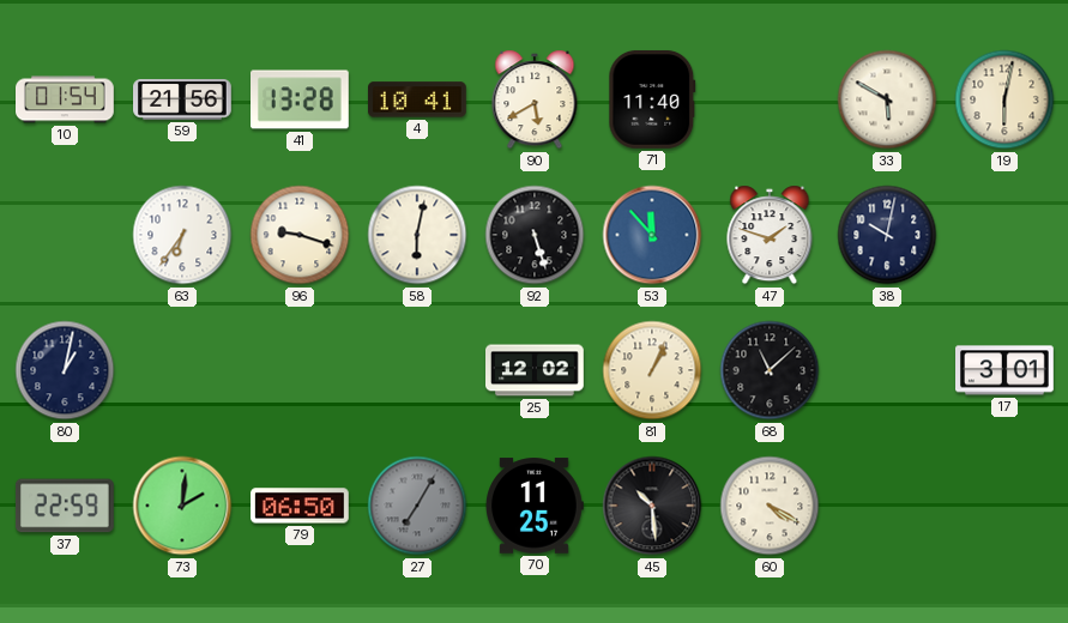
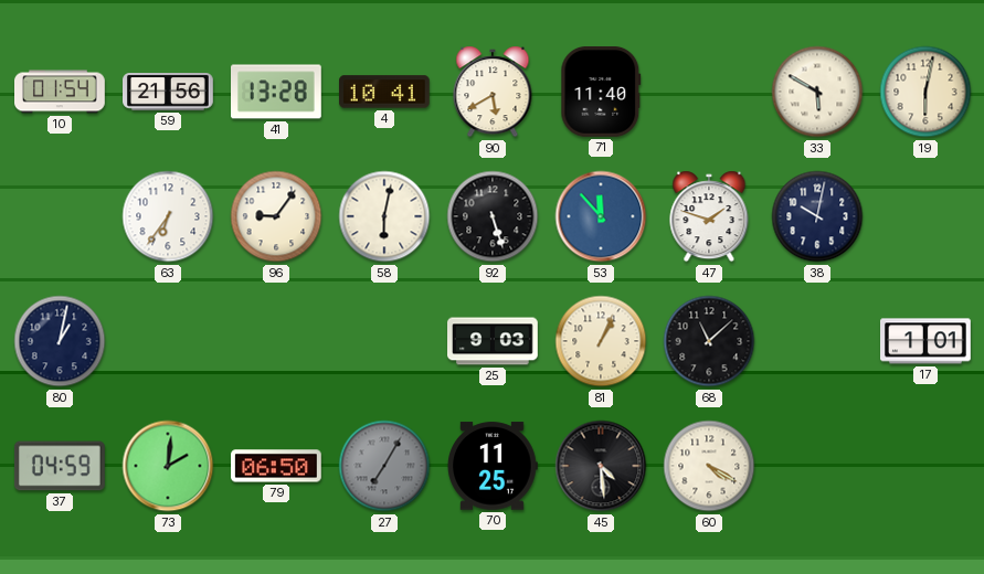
96: 9:18 -> 9:06 (276, 216)
25: 12:02 -> 9:03 (494, 341)
17: 3:01 -> 1:01 (927, 341)
37: 22:59 -> 04:59 (60, 466)
45: 10:29 -> 4:29 (601, 466)
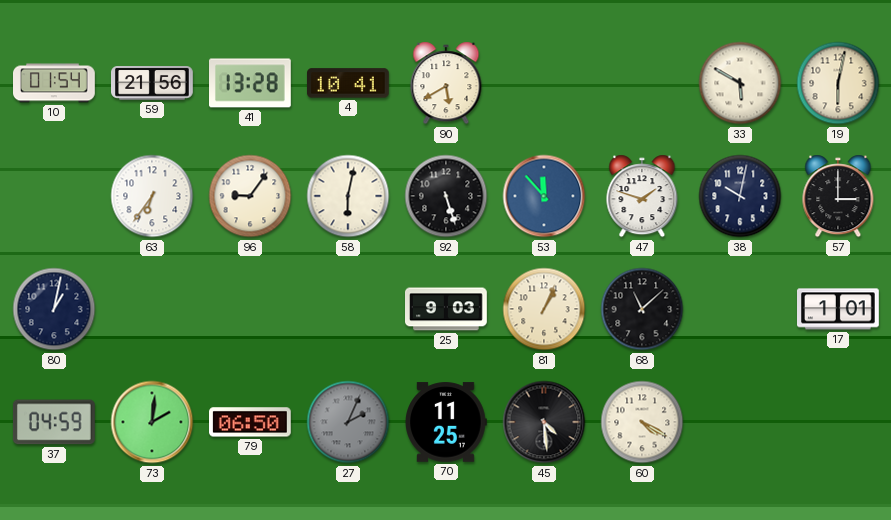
71: 11:40 -> none (601, 92)
57: none -> 3:00 (838, 196)
27: 7:05 -> 2:04 (348, 422)
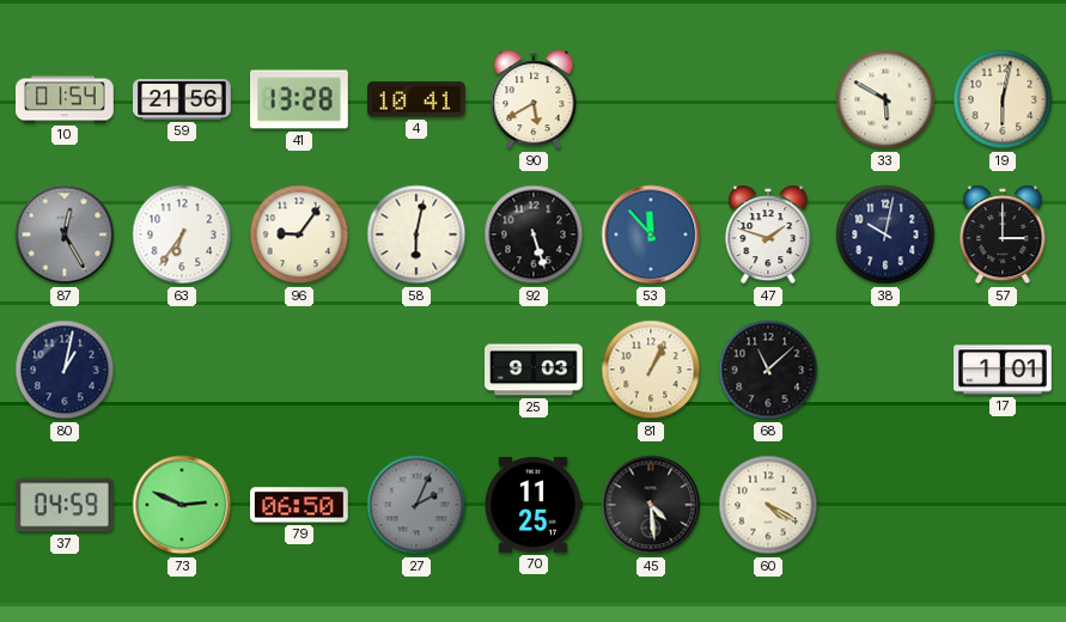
87: none -> 12:25 (65, 234)
73: 2:01 -> 2:49 (182, 505)
